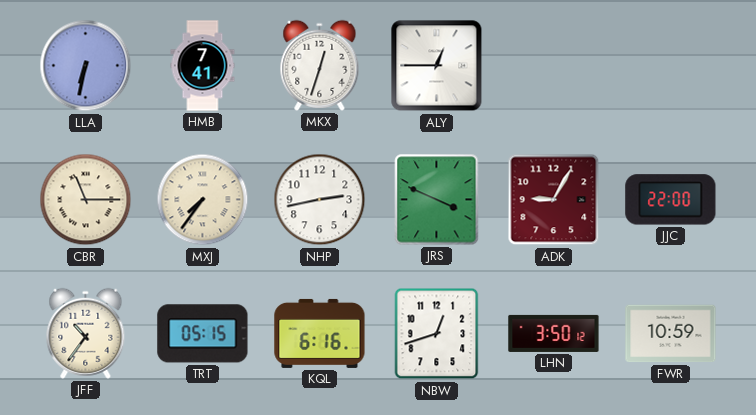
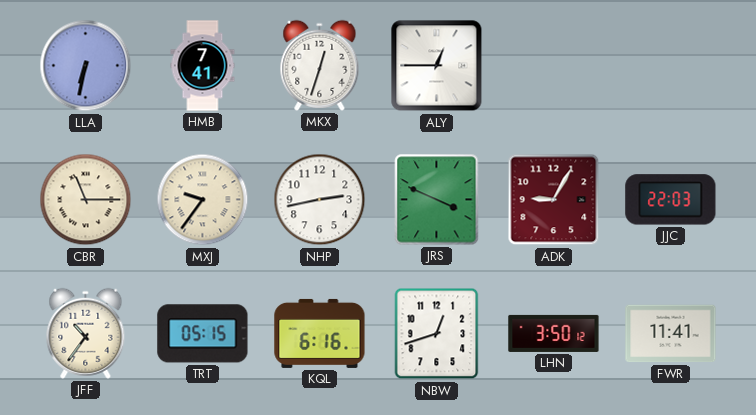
MXJ: 7:36 -> 9:36 (203, 200)
JJC: 22:00 -> 22:03 (671, 200)
FWR: 10:59 -> 11:41 (671, 334)
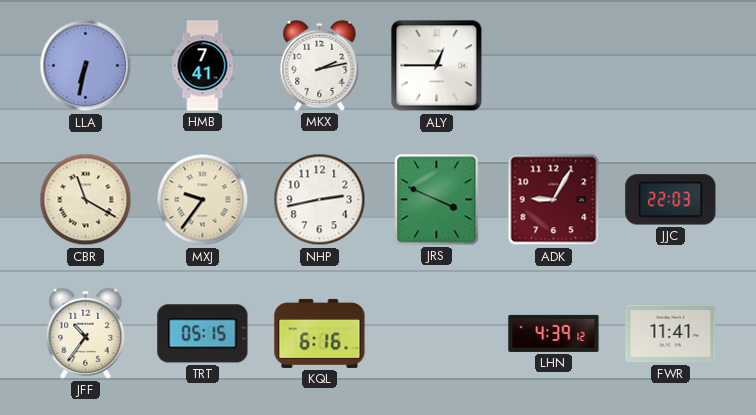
MKX: 12:33 -> 2:13 (320, 65)
CBR: 11:15 -> 11:20 (86, 200)
NBW: 12:42 -> none (437, 334)
LHN: 3:50 -> 4:39 (554, 333)
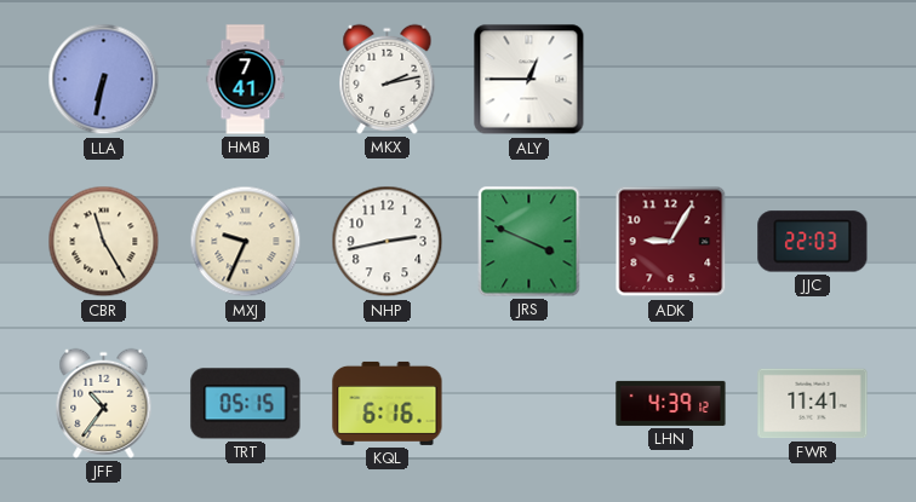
CBR: 11:20 -> 11:25 (104, 242)
MXJ: 9:36 -> 9:34 (246, 242)
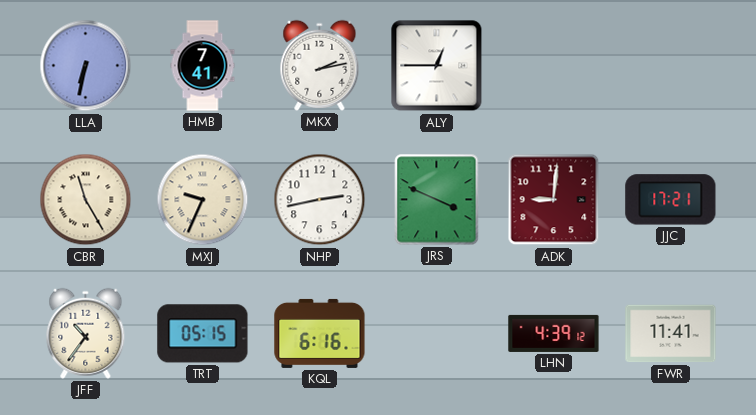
ADK: 9:05 -> 9:01 (554, 200)
JJC: 22:03 -> 17:21 (671, 200)
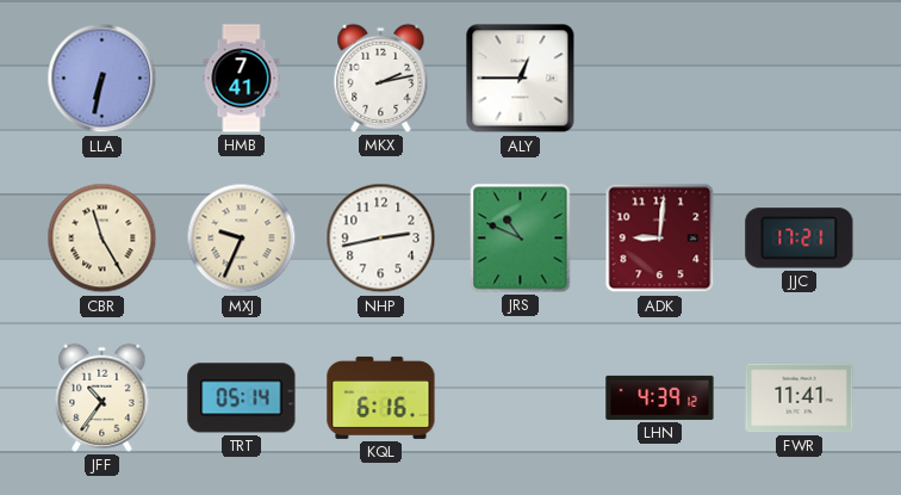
JRS: 3:49 -> 10:49 (521, 239)
TRT: 05:15 -> 05:14 (242, 398)
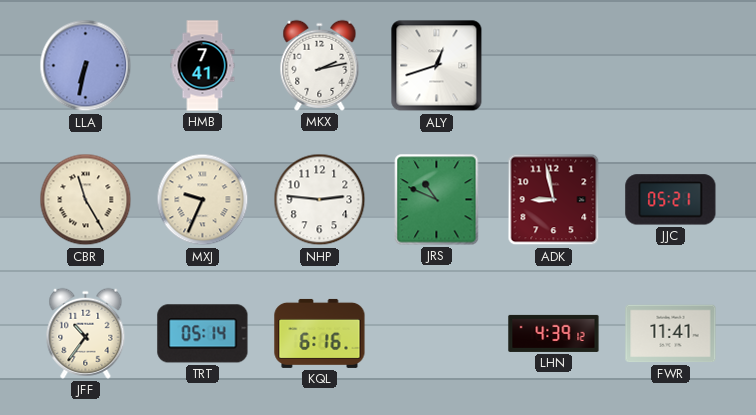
ALY: 12:45 -> 12:42 (437, 66)
NHP: 2:43 -> 2:46 (320, 200)
ADK: 9:01 -> 8:58 (554, 200)
JJC: 17:21 -> 05:21 (671, 200)
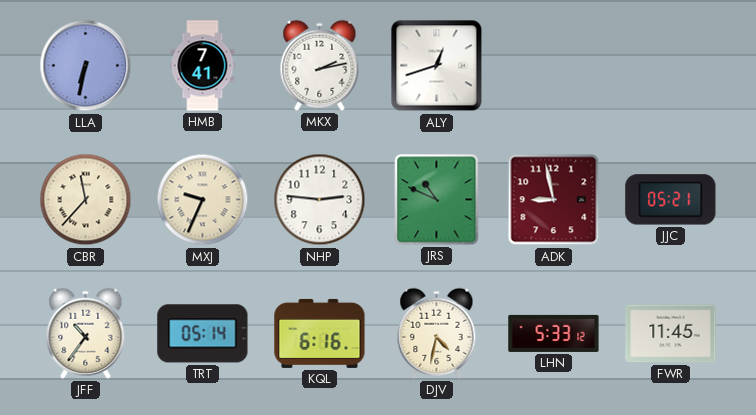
CBR: 11:25 -> 11:37 (86, 200)
DJV: none -> 4:32 (437, 333)
LHN: 4:39 -> 5:33 (554, 333)
FWR: 11:41 -> 11:45 (671, 334)
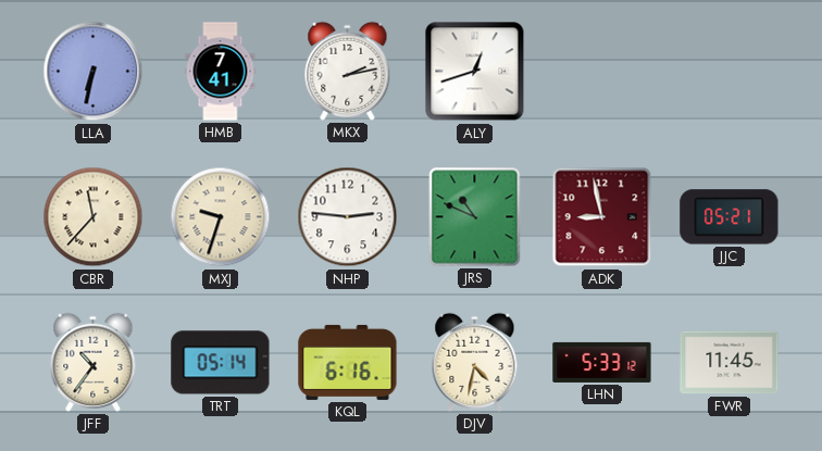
MXJ: 9:34 -> 9:33 (221, 217)
